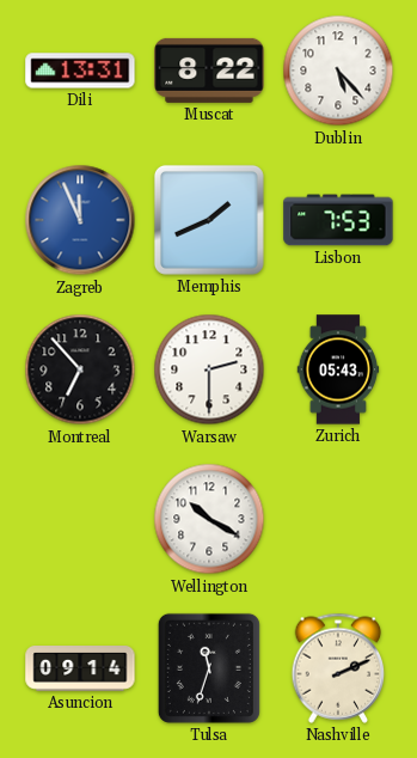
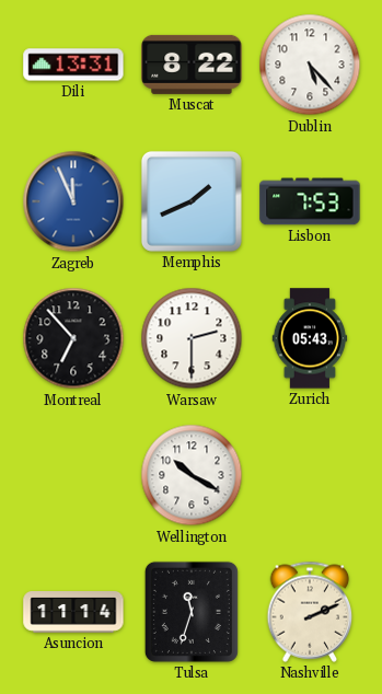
Asuncion: 09:14 -> 11:14 (73, 613)
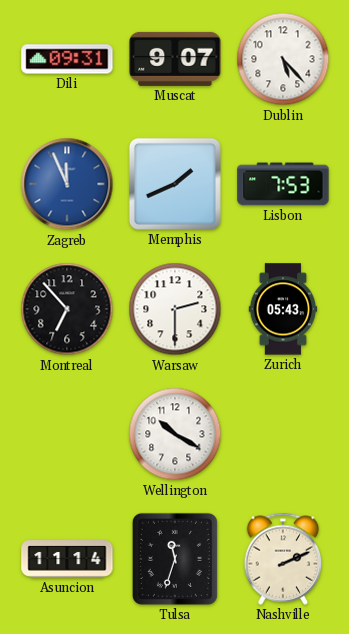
Dili: 13:31 -> 09:31 (67, 59)
Muscat: 8:22 -> 9:07 (175, 59)
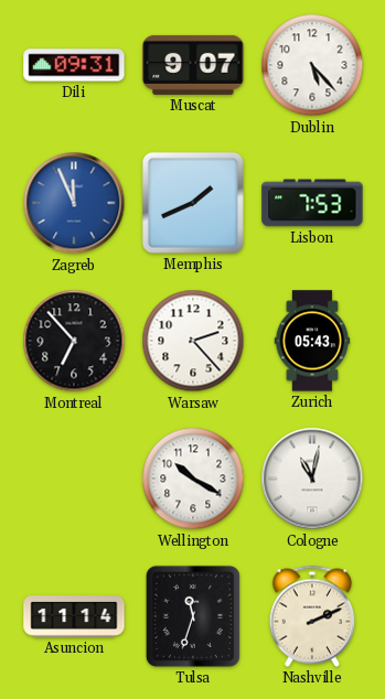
Warsaw: 2:30 -> 2:23 (193, 341)
Cologne: none -> 11:02 (312, 478)
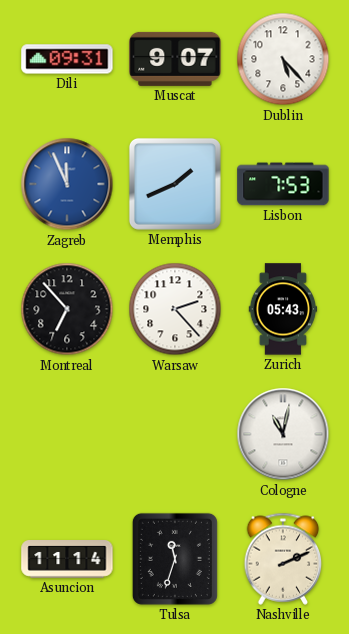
Wellington: 10:20 -> none (193, 478)
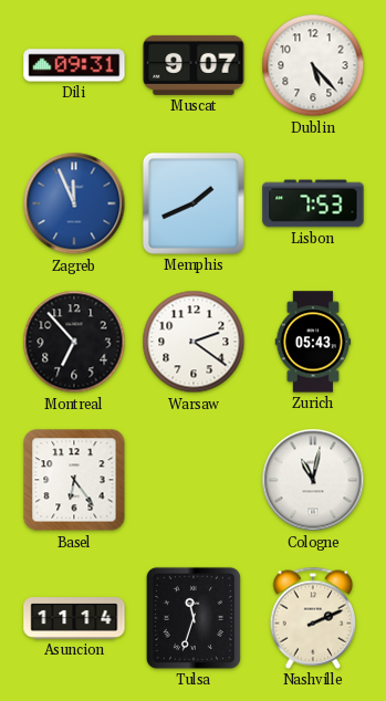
Warsaw: 2:23 -> 2:21 (194, 342)
Basel: none -> 6:24 (74, 480)
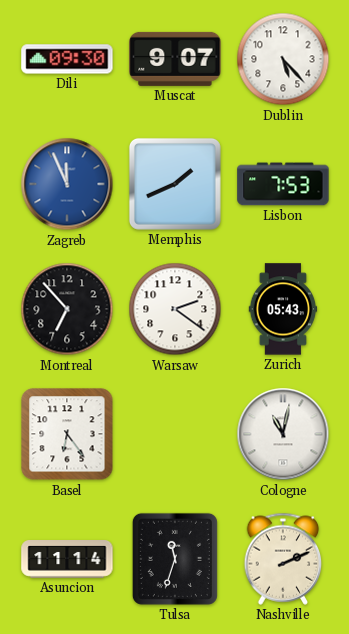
Dili: 09:31 -> 09:30 (67, 59)
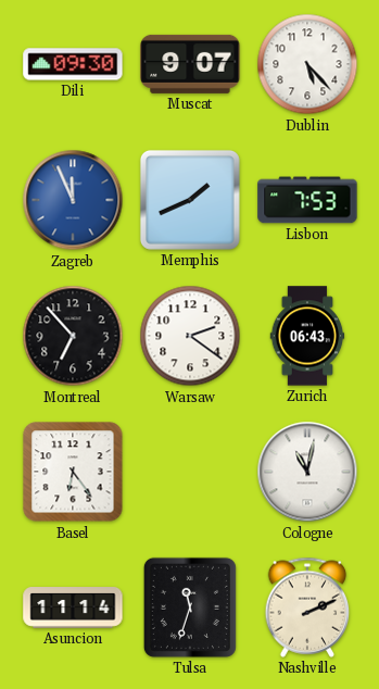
Zurich: 05:43 -> 06:43 (307, 336)
